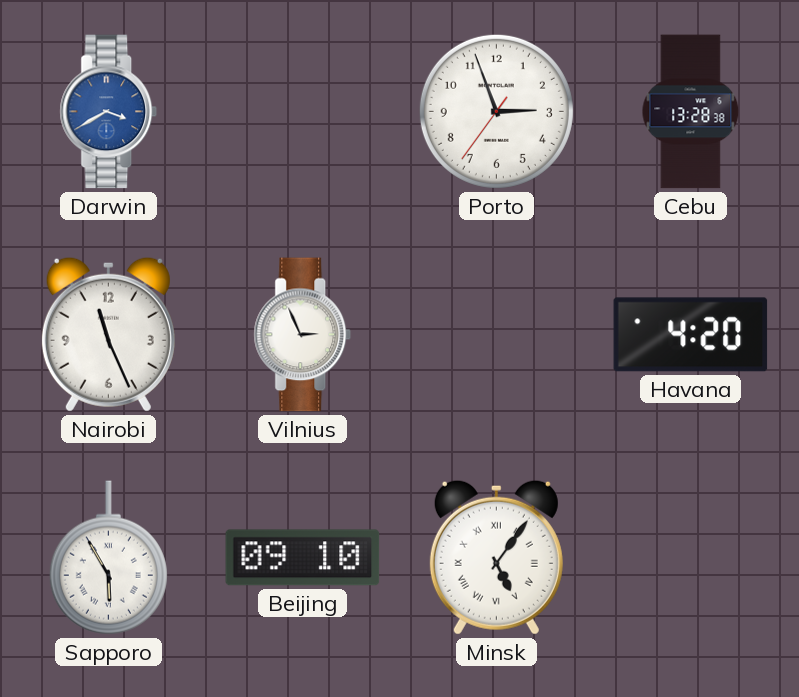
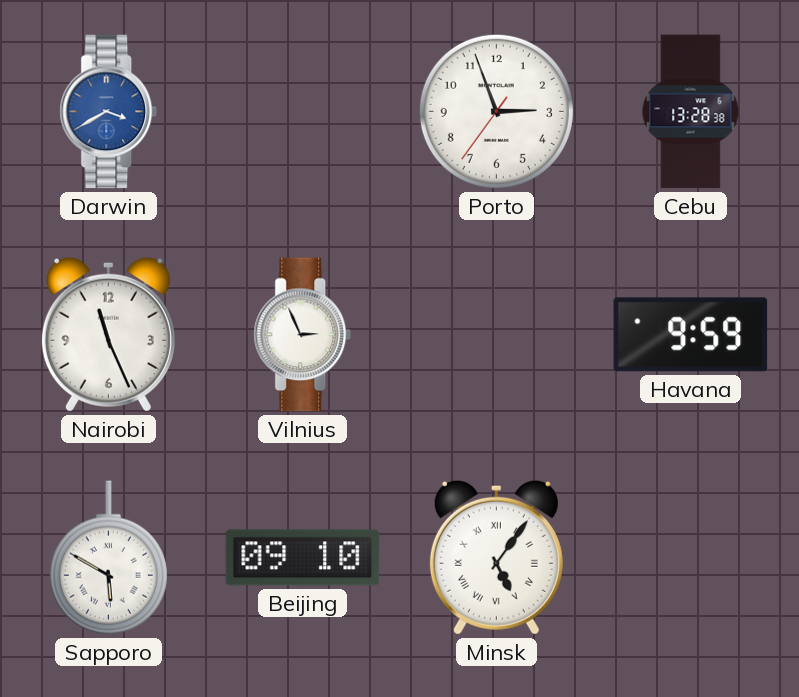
Havana: 4:20 -> 9:59 (691, 335)
Sapporo: 5:55 -> 5:50 (108, 558)
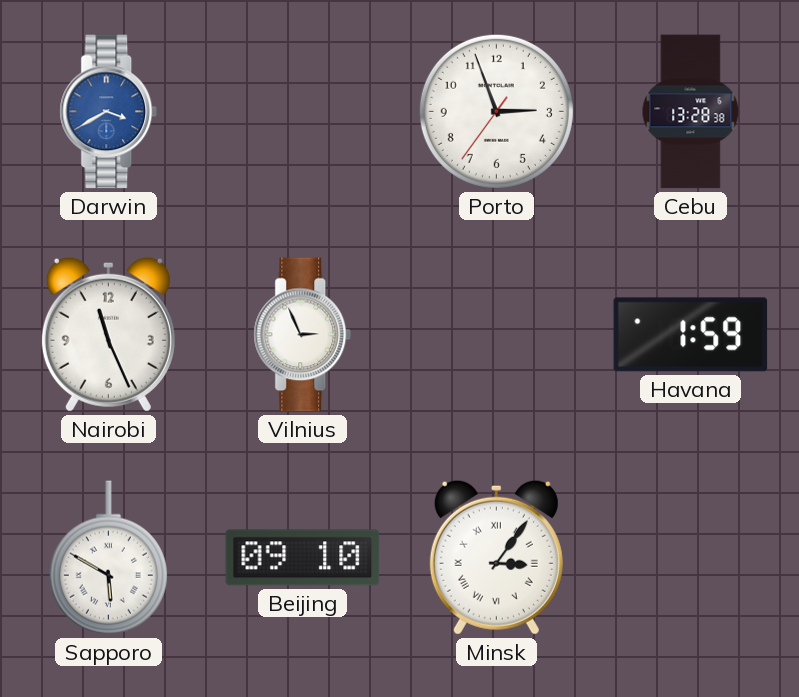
Havana: 9:59 -> 1:59 (691, 335)
Minsk: 5:06 -> 3:06 (496, 557)
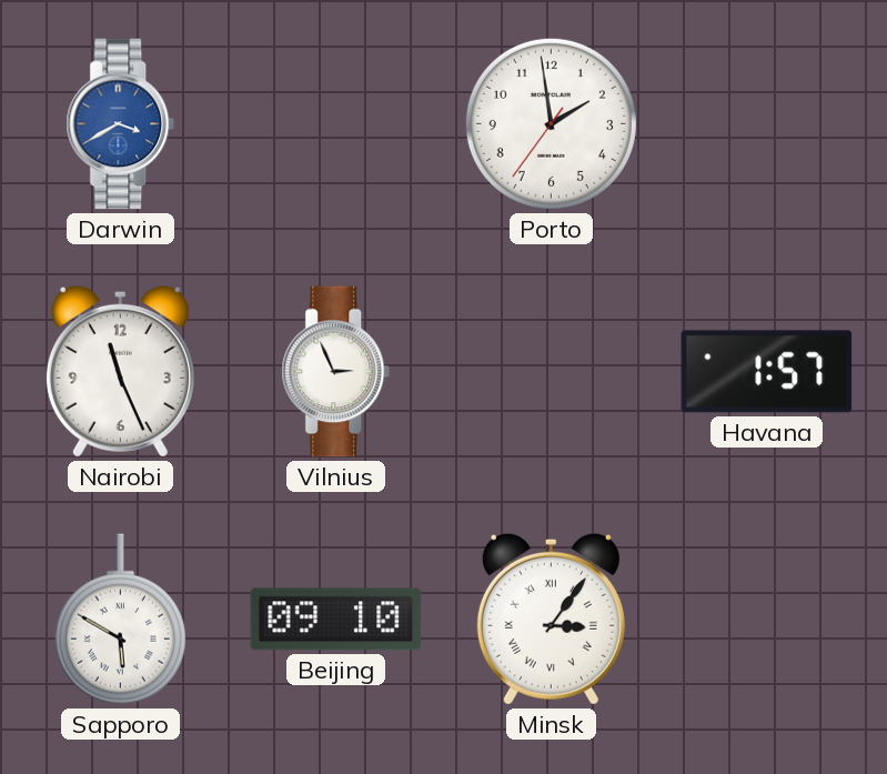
Porto: 2:56 -> 1:58 (551, 123)
Cebu: 13:28 -> none (691, 112)
Havana: 1:59 -> 1:57 (767, 372)
